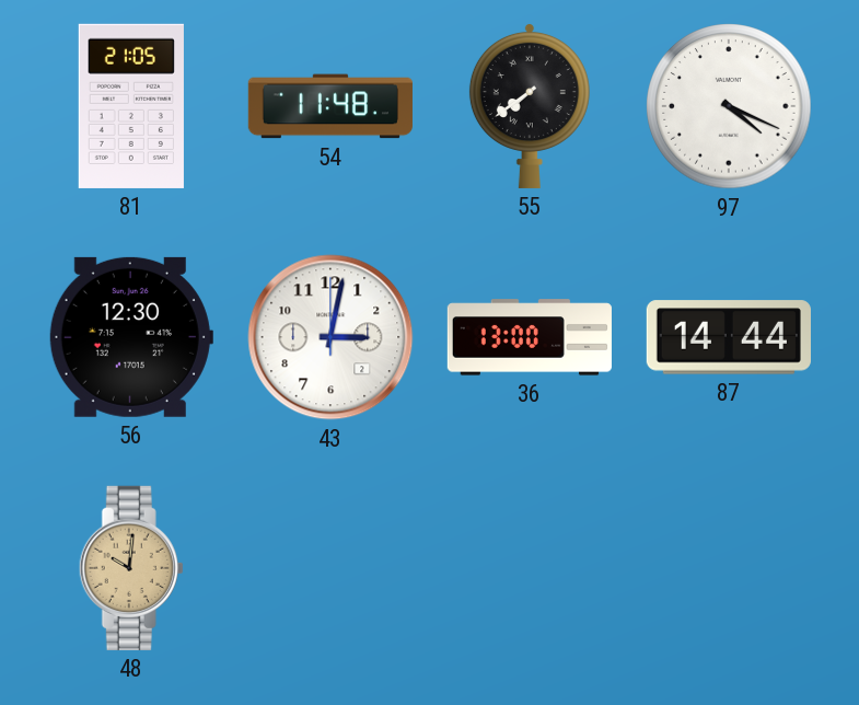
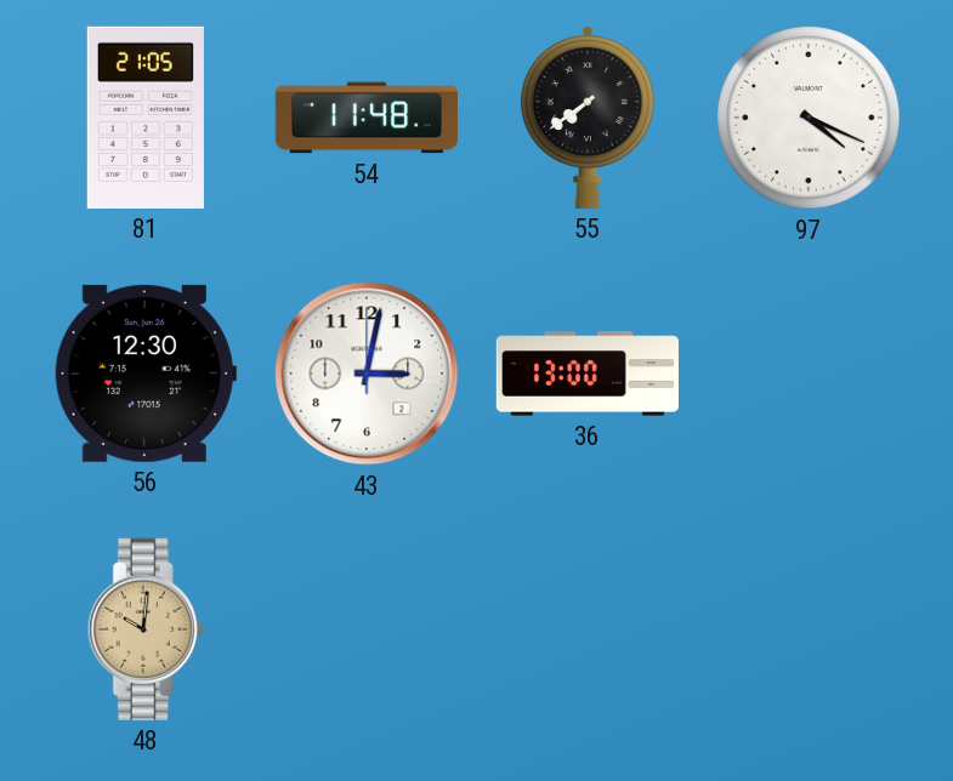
87: 14:44 -> none (729, 337)
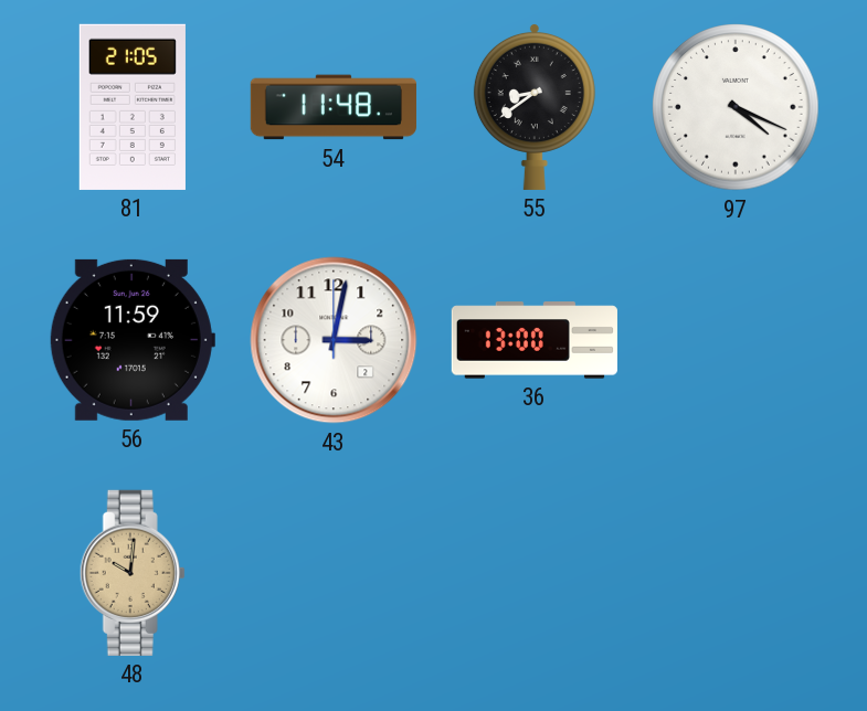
55: 7:39 -> 8:39 (535, 106)
56: 12:30 -> 11:59 (131, 340)
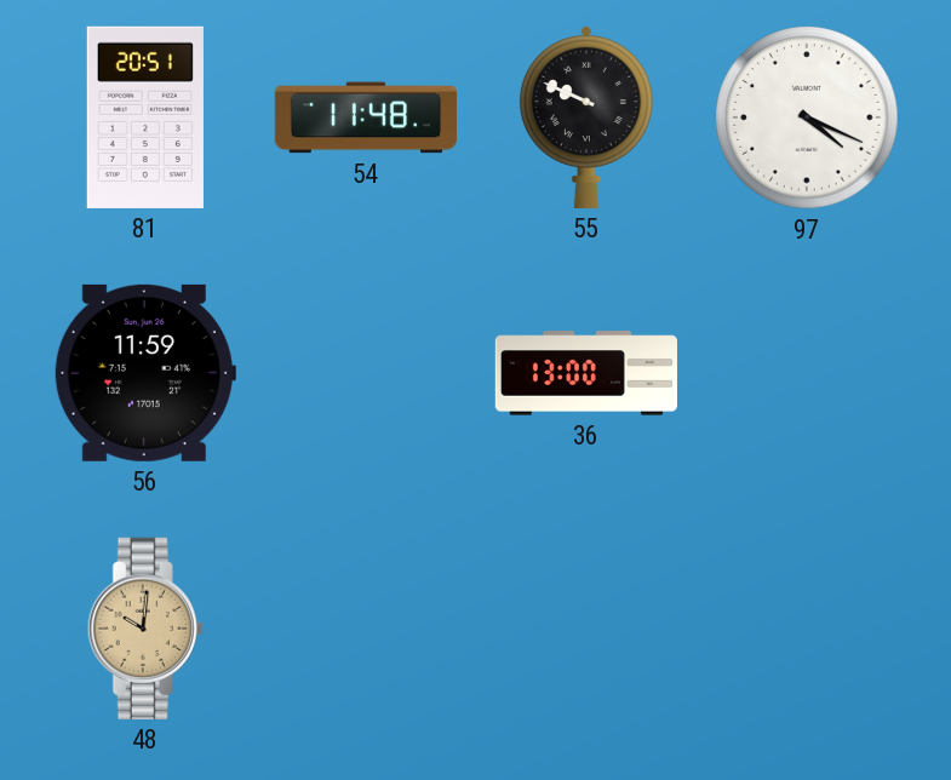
81: 21:05 -> 20:51 (145, 117)
55: 8:39 -> 9:49 (586, 116)
43: 3:02 -> none (334, 340)
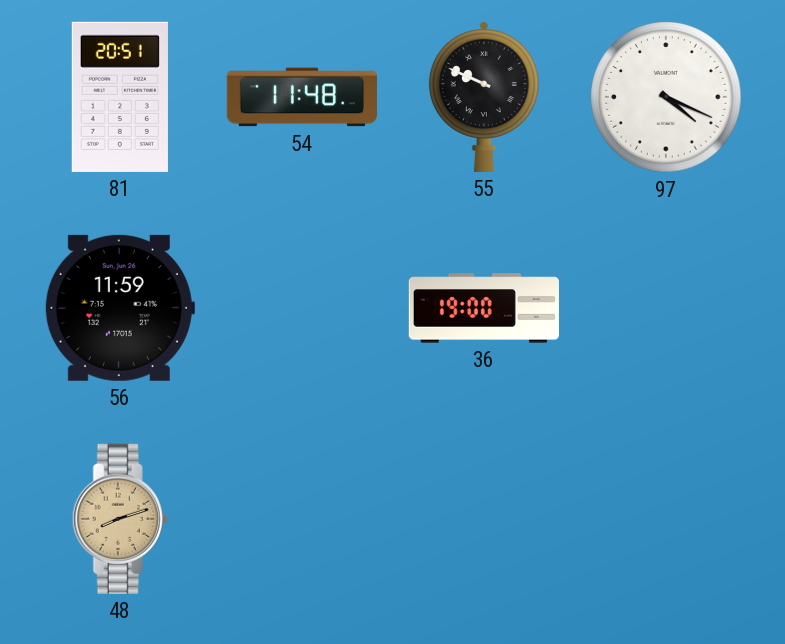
36: 13:00 -> 19:00 (484, 308)
48: 10:01 -> 8:12 (120, 519)
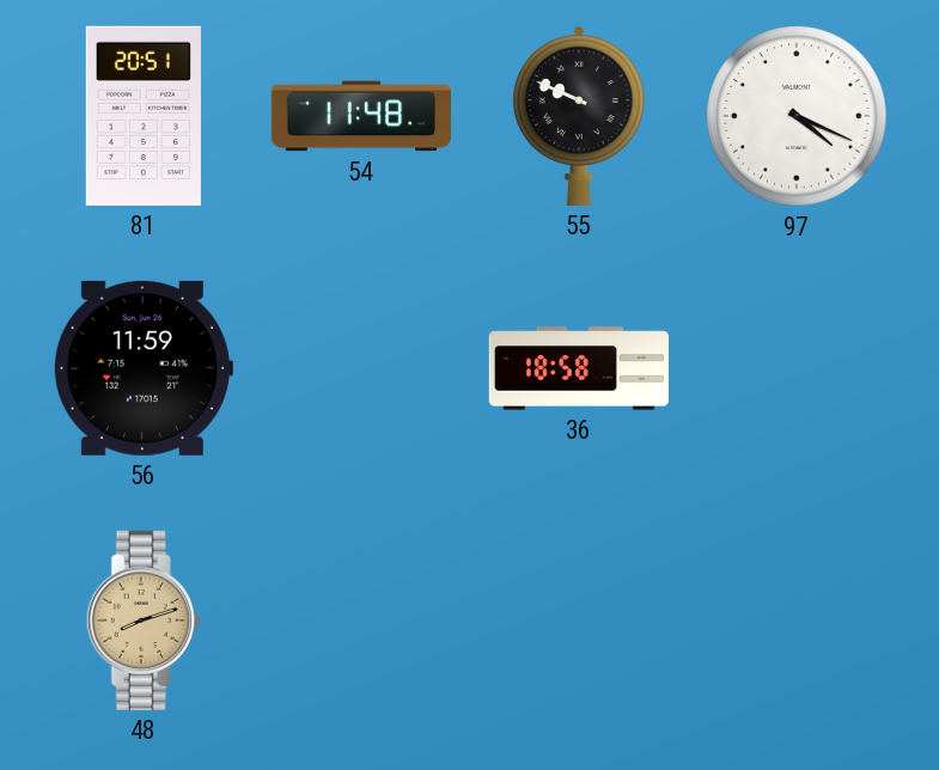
36: 19:00 -> 18:58 (579, 368)
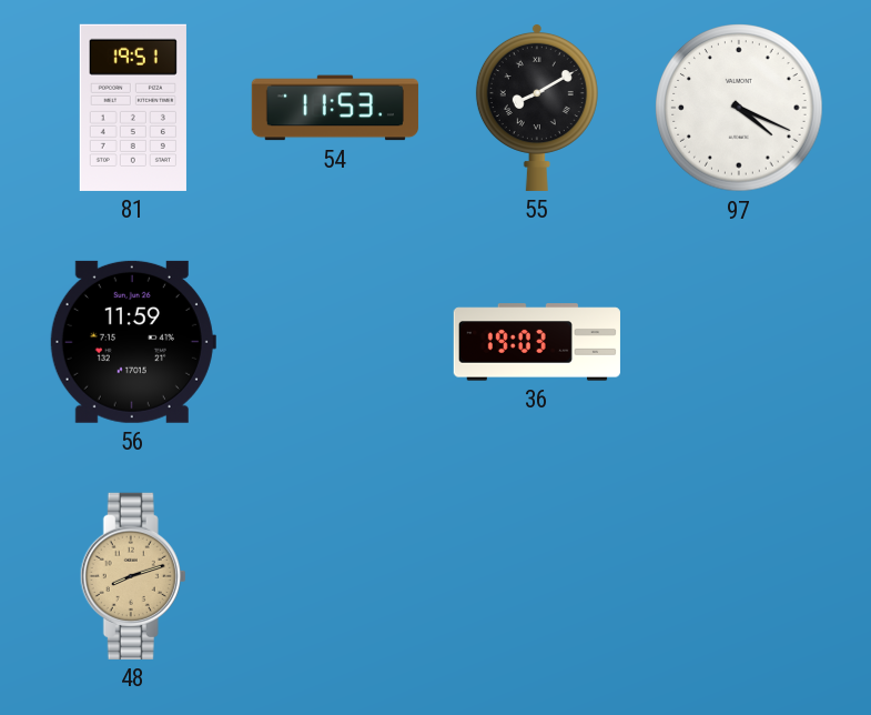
81: 20:51 -> 19:51 (133, 108)
54: 11:48 -> 11:53 (335, 108)
55: 9:49 -> 8:10 (537, 107)
36: 18:58 -> 19:03 (537, 342)
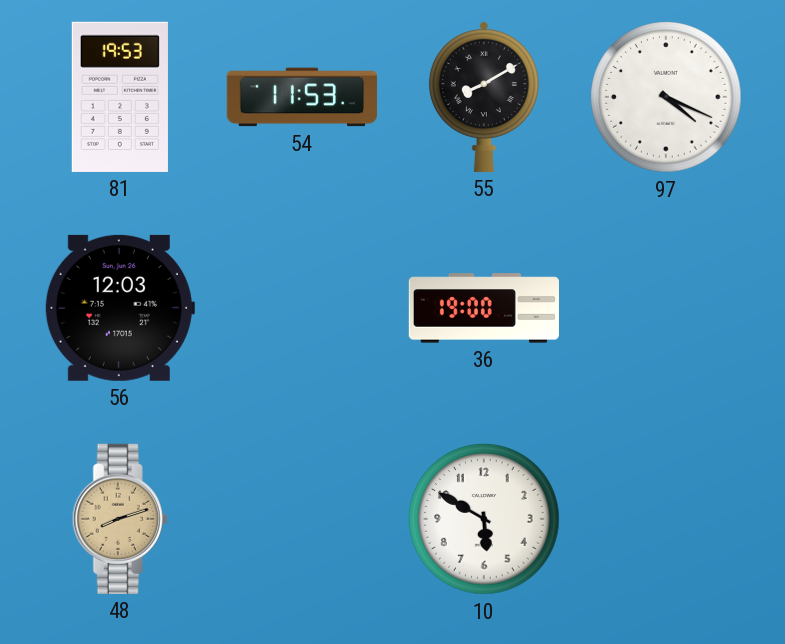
81: 19:51 -> 19:53 (120, 97)
56: 11:59 -> 12:03 (119, 308)
36: 19:03 -> 19:00 (484, 308)
10: none -> 5:50 (484, 519)
